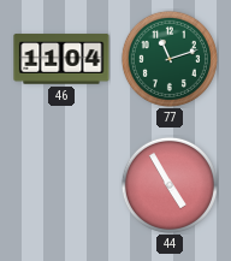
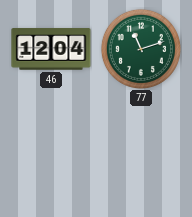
46: 11:04 -> 12:04 (51, 49)
44: 4:55 -> none (170, 185)
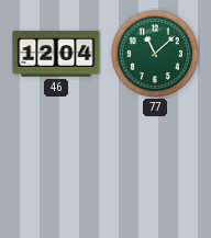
77: 11:12 -> 11:08 (155, 54)
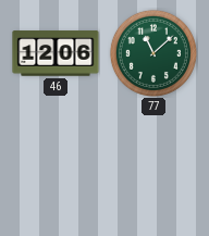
46: 12:04 -> 12:06 (56, 53)
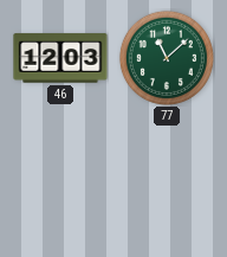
46: 12:06 -> 12:03 (60, 58)
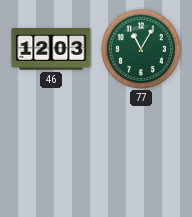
77: 11:08 -> 11:05 (141, 49)
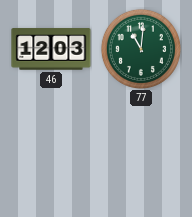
77: 11:05 -> 11:01 (141, 49)
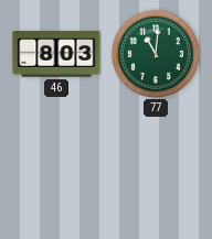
46: 12:03 -> 8:03 (56, 54)
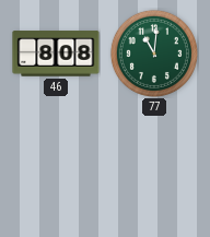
46: 8:03 -> 8:08 (56, 54)
